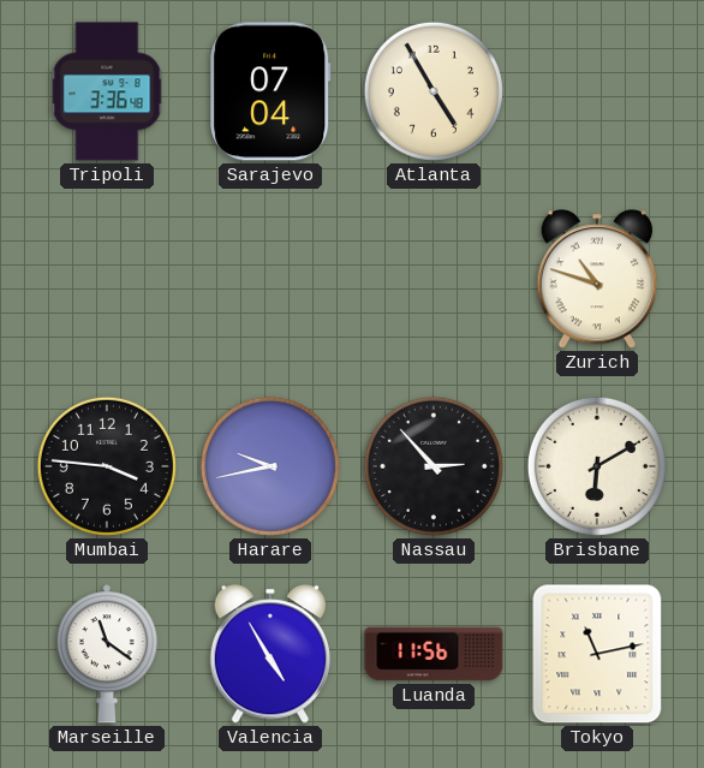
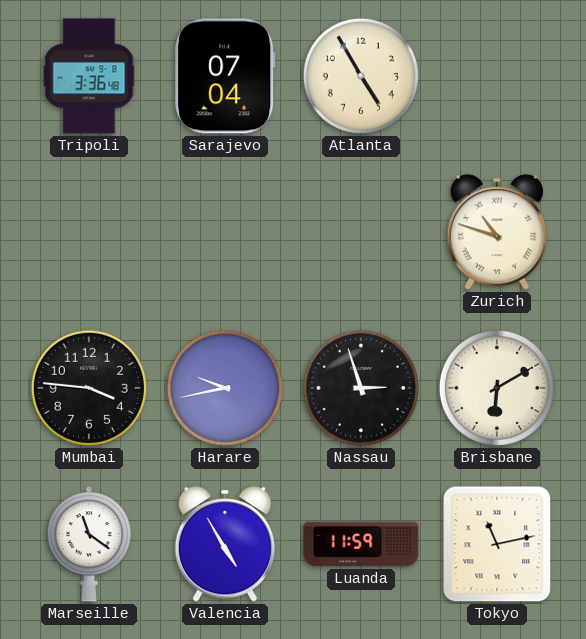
Nassau: 2:53 -> 2:57 (361, 388)
Luanda: 11:56 -> 11:59 (361, 544)
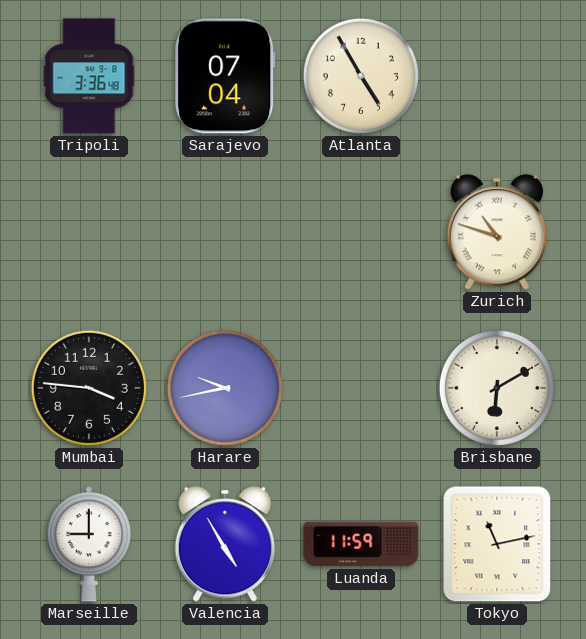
Nassau: 2:57 -> none (361, 388)
Marseille: 11:21 -> 9:00 (88, 544)
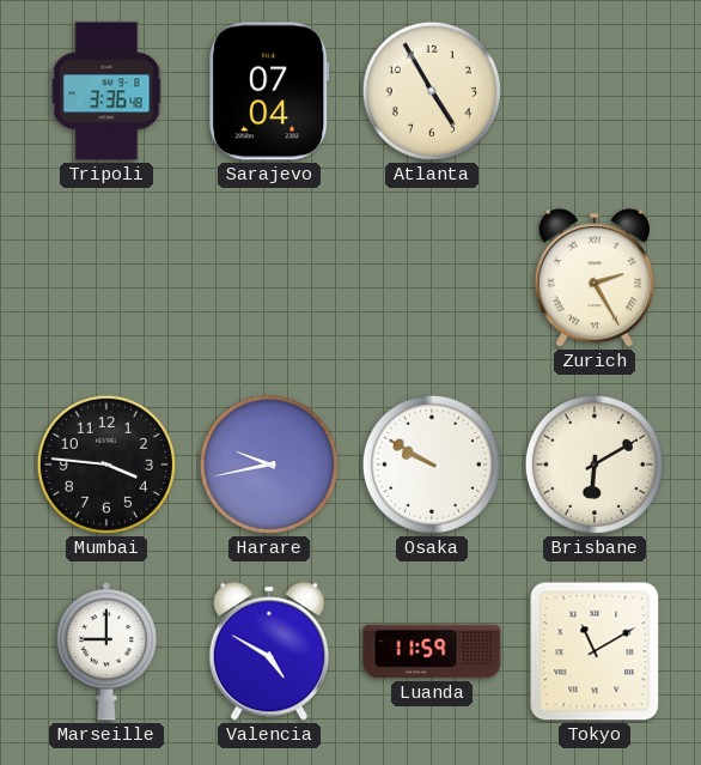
Zurich: 10:48 -> 2:25 (595, 278)
Osaka: none -> 9:50 (432, 465)
Valencia: 4:55 -> 4:50 (269, 651)
Tokyo: 11:13 -> 11:10 (595, 651)
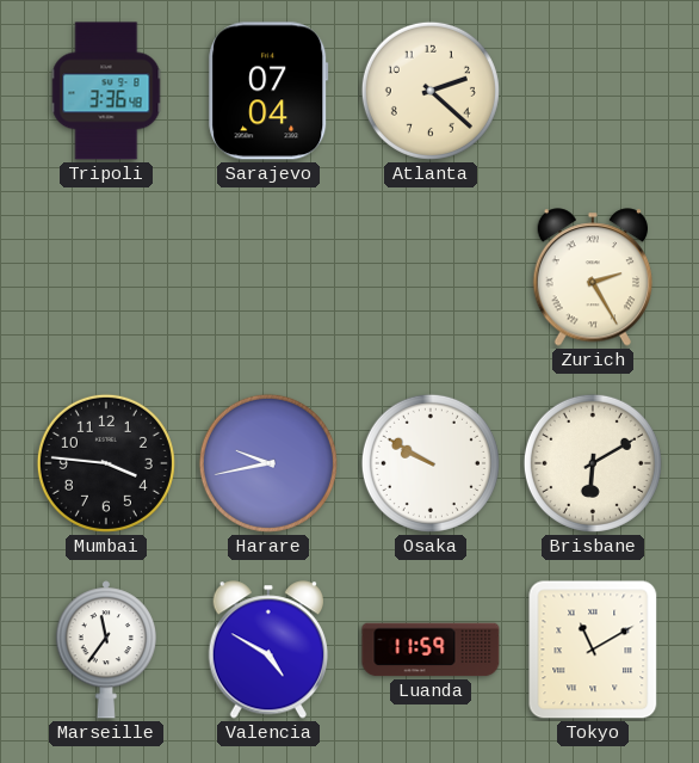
Atlanta: 4:55 -> 2:22 (431, 91)
Marseille: 9:00 -> 11:36 (105, 650)
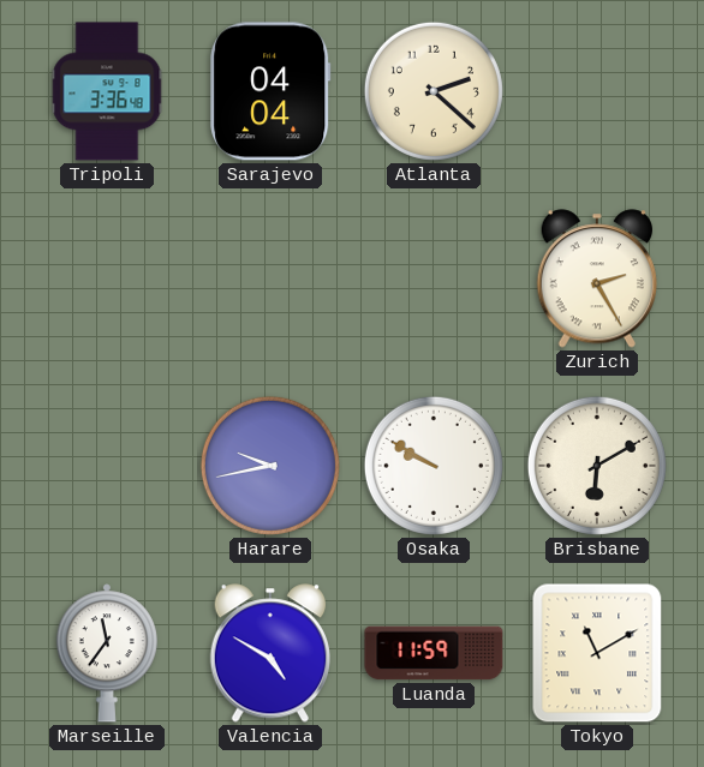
Sarajevo: 07:04 -> 04:04 (270, 91)
Mumbai: 3:46 -> none (106, 463)
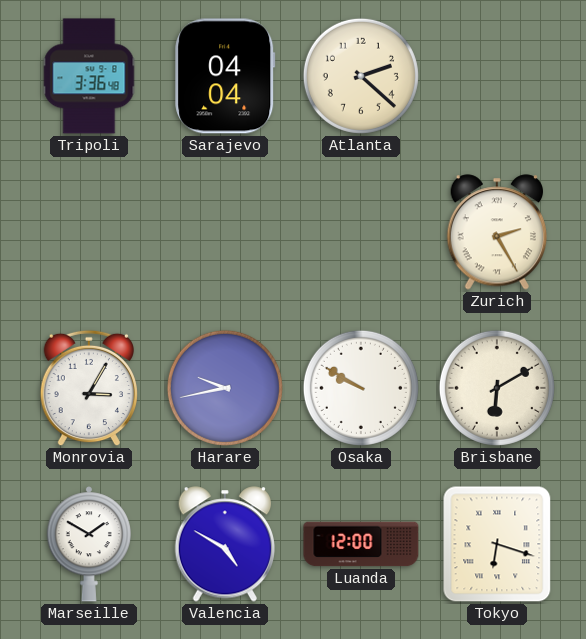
Monrovia: none -> 3:05 (89, 388)
Marseille: 11:36 -> 1:50 (88, 544)
Luanda: 11:59 -> 12:00 (361, 544)
Tokyo: 11:10 -> 6:18 (497, 544)
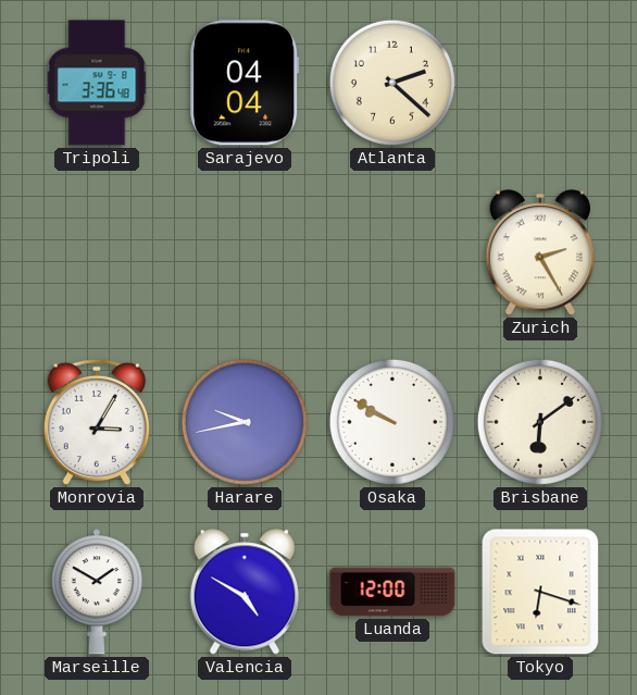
Brisbane: 6:10 -> 6:09 (540, 422)
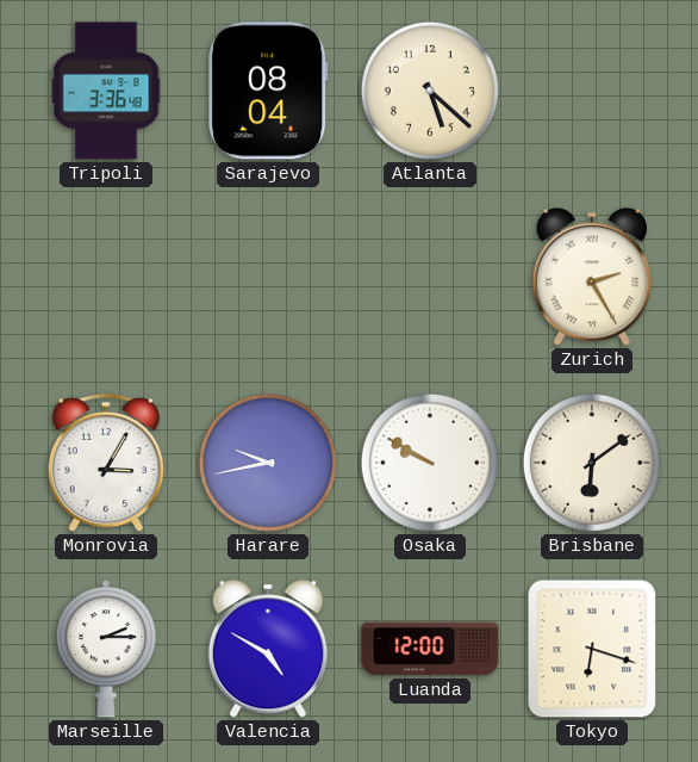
Sarajevo: 04:04 -> 08:04 (268, 91)
Atlanta: 2:22 -> 5:22 (430, 91)
Marseille: 1:50 -> 2:15 (105, 649)
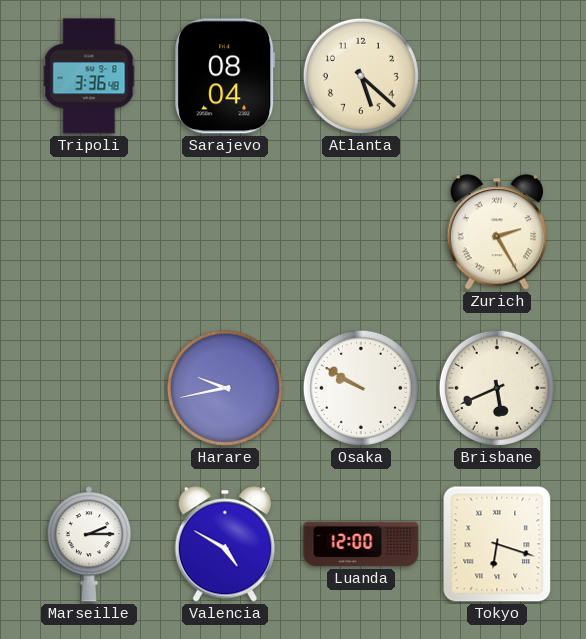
Monrovia: 3:05 -> none (106, 463)
Brisbane: 6:09 -> 5:41 (497, 388)
